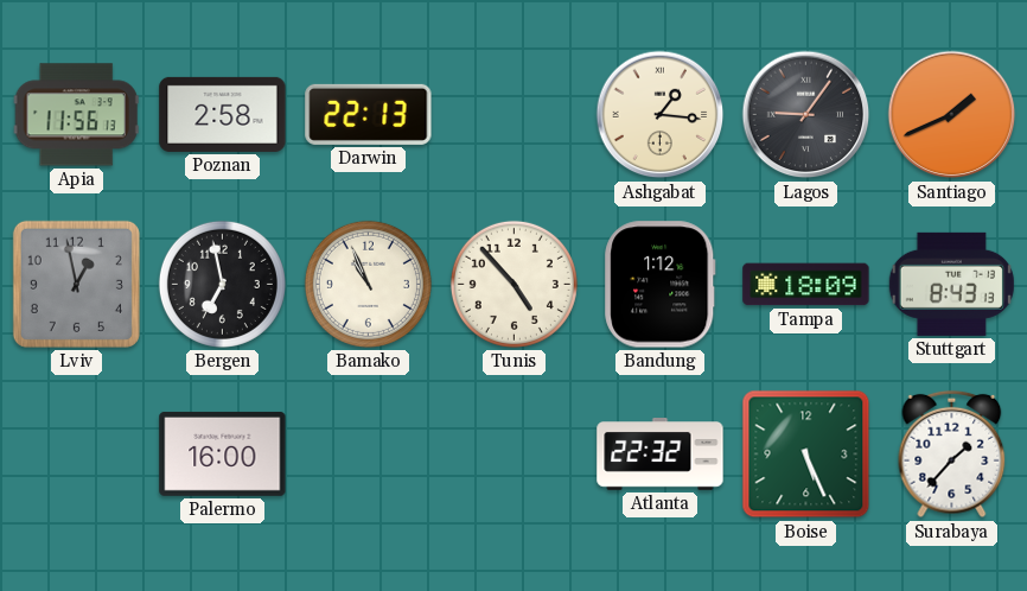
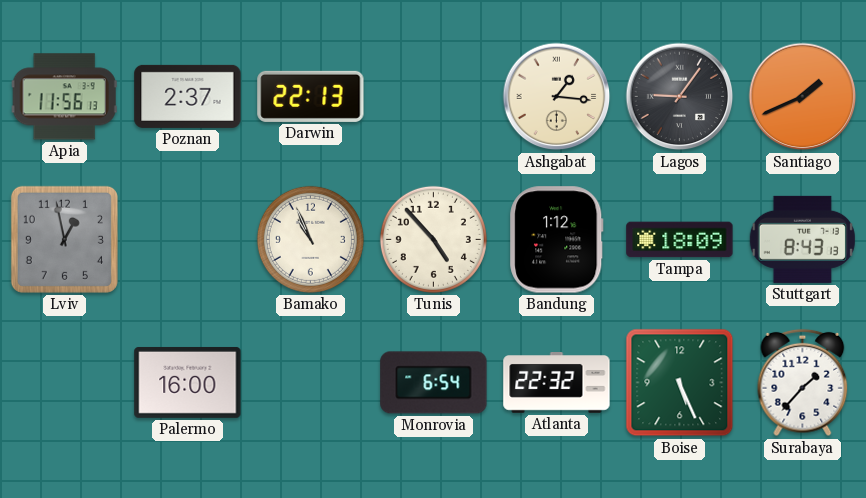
Poznan: 2:58 -> 2:37 (188, 96)
Bergen: 6:58 -> none (222, 284)
Monrovia: none -> 6:54 (434, 383)
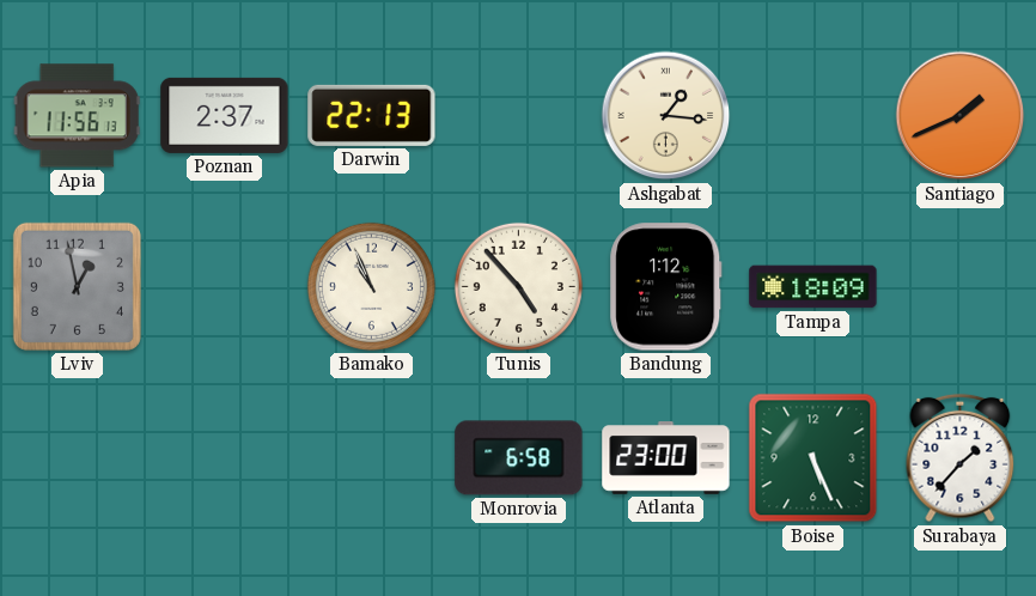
Lagos: 9:06 -> none (680, 97)
Stuttgart: 8:43 -> none (802, 239)
Palermo: 16:00 -> none (188, 382)
Monrovia: 6:54 -> 6:58 (519, 458)
Atlanta: 22:32 -> 23:00 (666, 458)
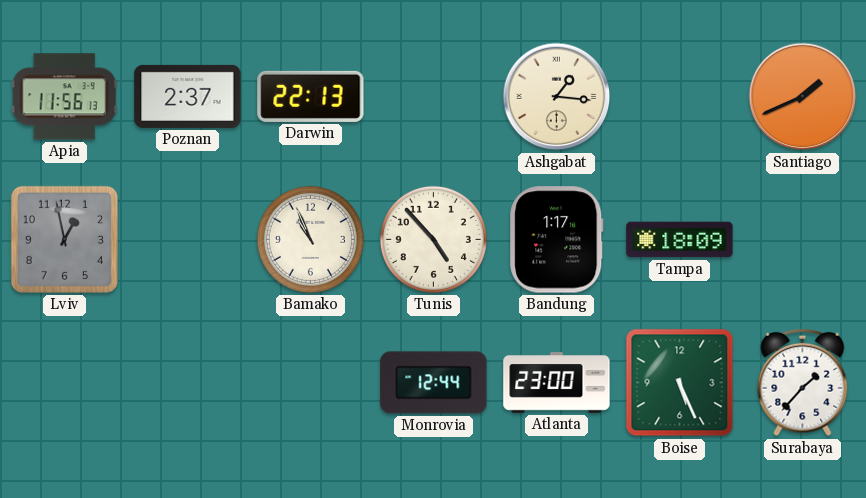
Bandung: 1:12 -> 1:17 (557, 240)
Monrovia: 6:58 -> 12:44 (434, 383)
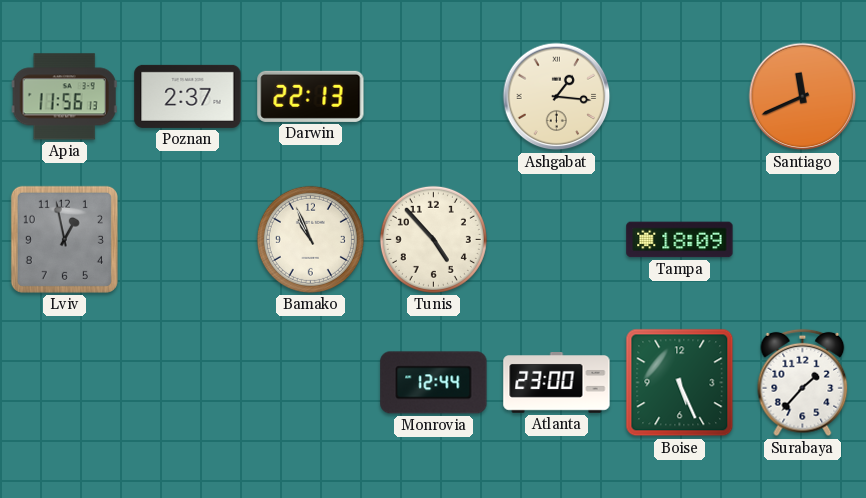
Santiago: 1:41 -> 11:41 (803, 97)
Bandung: 1:17 -> none (557, 240)
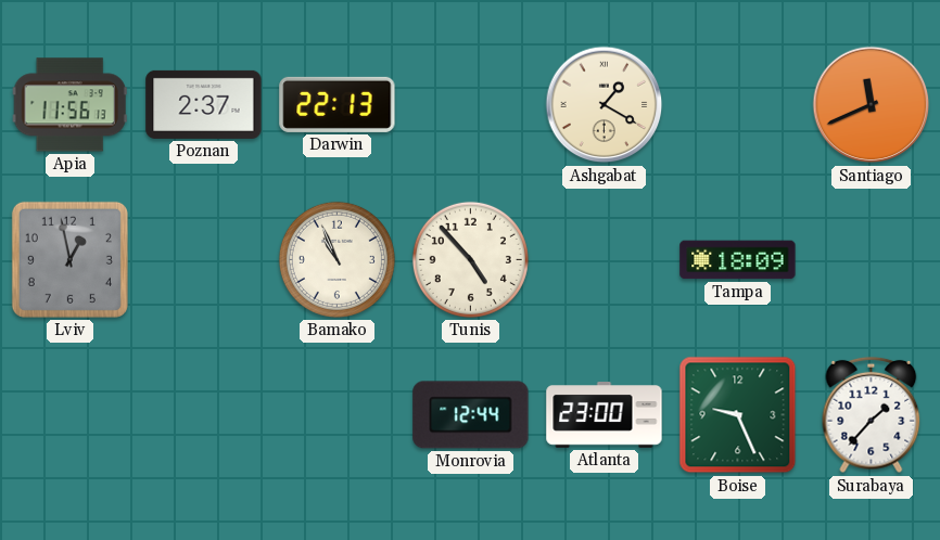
Ashgabat: 1:16 -> 1:20 (605, 105)
Boise: 5:26 -> 9:26 (738, 415)
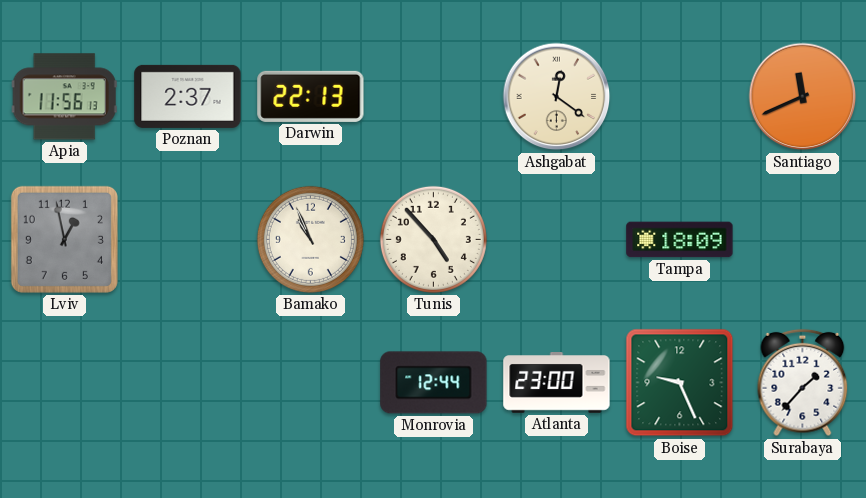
Ashgabat: 1:20 -> 12:21 (557, 97)
